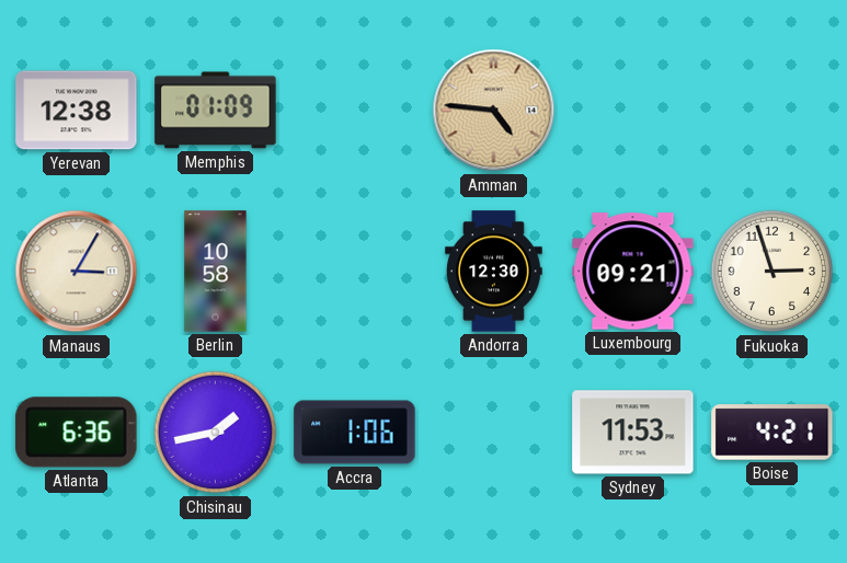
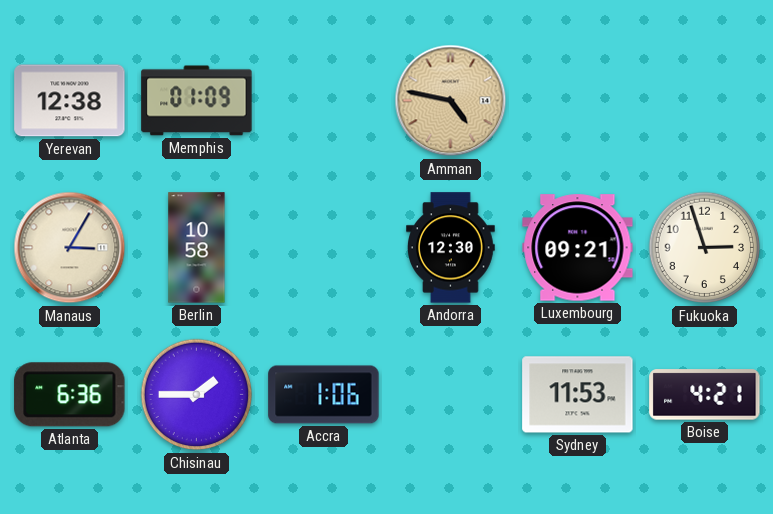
Amman: 4:46 -> 4:47 (451, 101)
Chisinau: 1:43 -> 1:45 (197, 395)
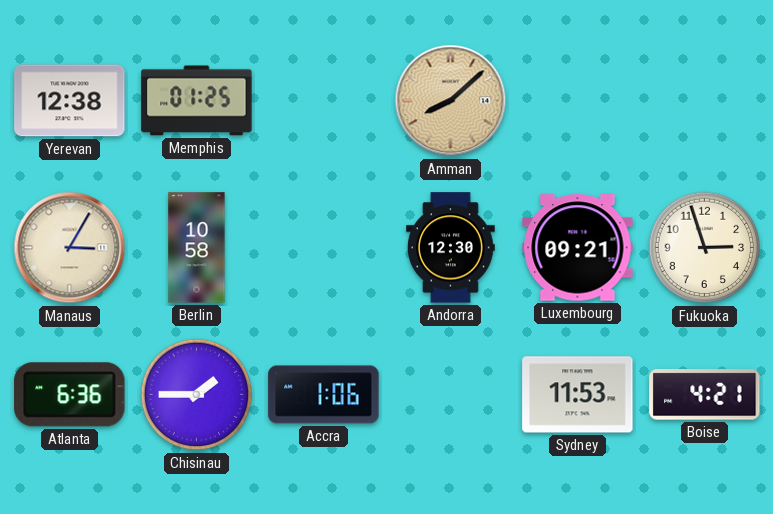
Memphis: 01:09 -> 01:25 (197, 101)
Amman: 4:47 -> 8:08 (451, 101)
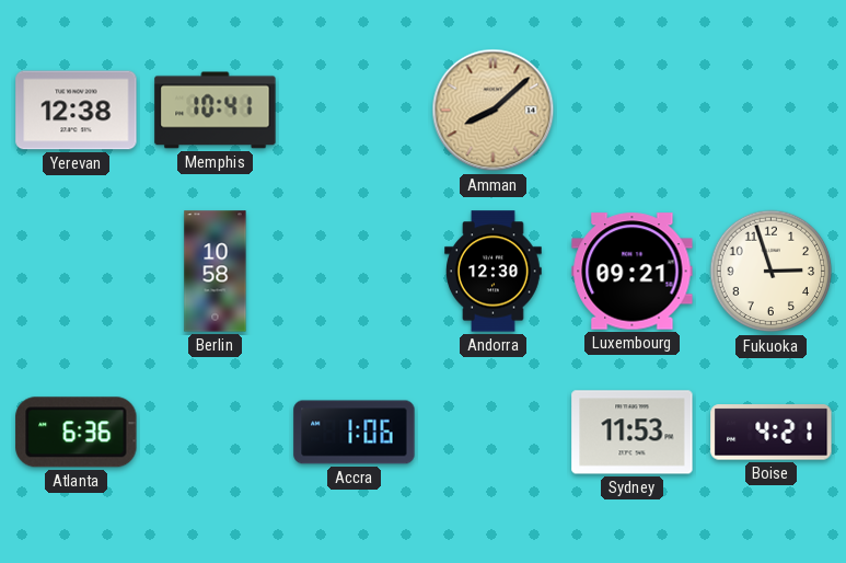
Memphis: 01:25 -> 10:41 (216, 111)
Manaus: 3:05 -> none (70, 248)
Chisinau: 1:45 -> none (197, 395)
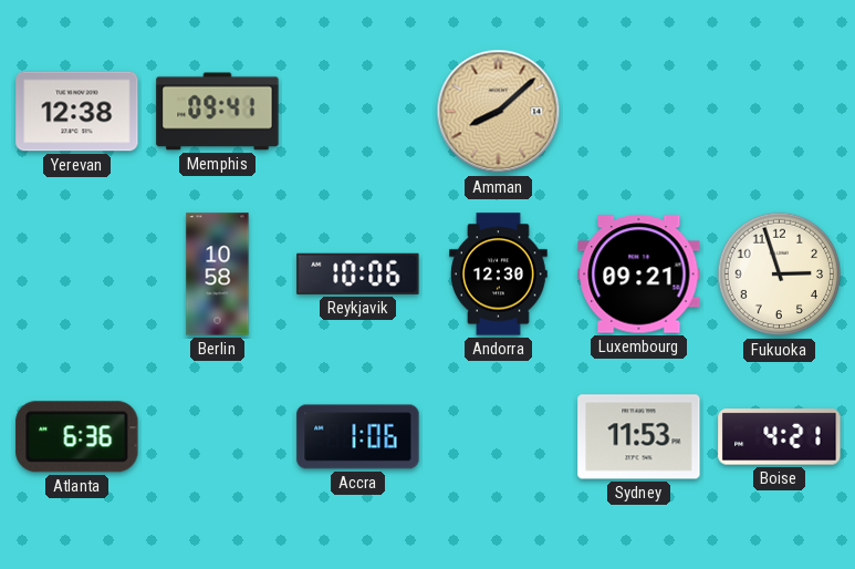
Memphis: 10:41 -> 09:41 (218, 112)
Reykjavik: none -> 10:06 (358, 273)
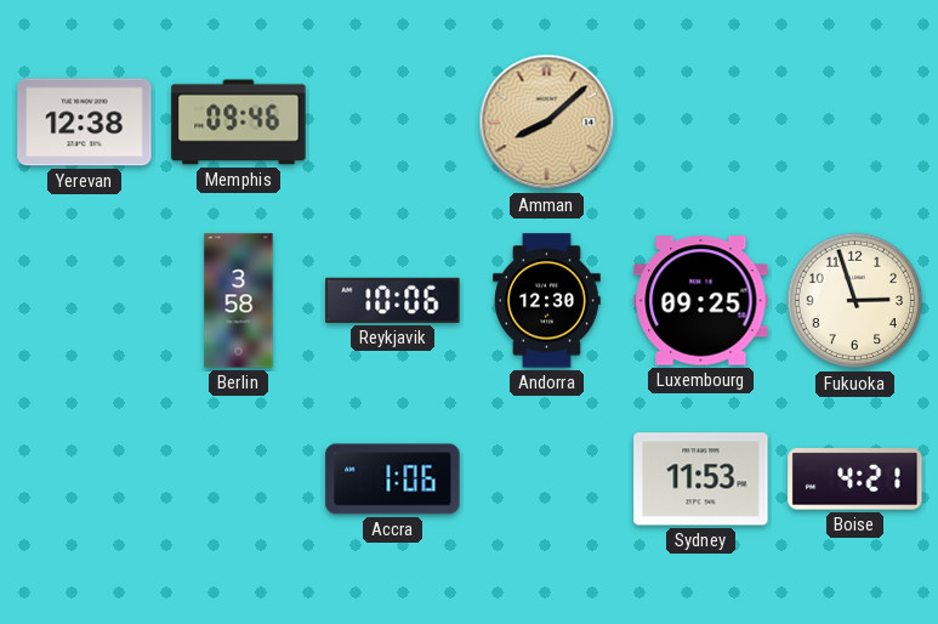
Memphis: 09:41 -> 09:46 (239, 123)
Berlin: 10:58 -> 3:58 (239, 301)
Luxembourg: 09:21 -> 09:25 (701, 301)
Atlanta: 6:36 -> none (77, 437)
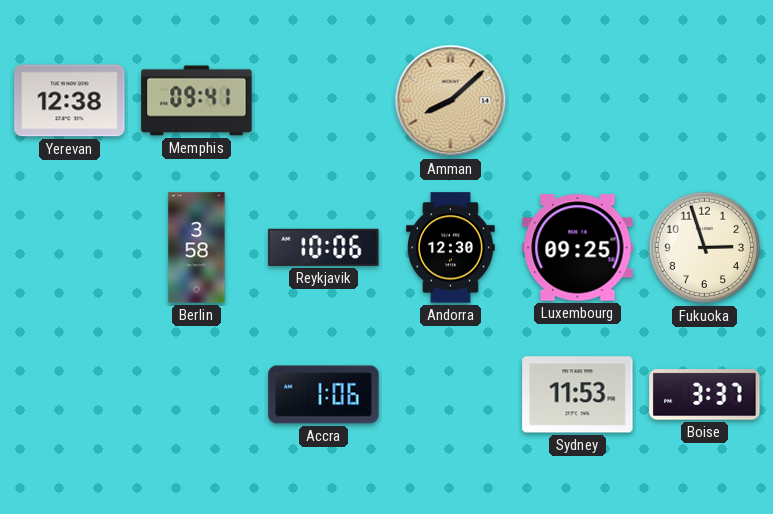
Memphis: 09:46 -> 09:41 (197, 101)
Boise: 4:21 -> 3:37 (705, 395)
